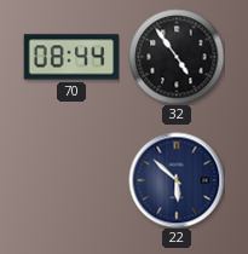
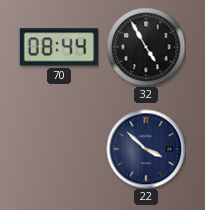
32: 4:54 -> 4:55 (146, 47)
22: 5:52 -> 3:52 (146, 149)
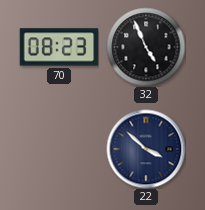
70: 08:44 -> 08:23 (59, 47)
32: 4:55 -> 4:56 (146, 47)
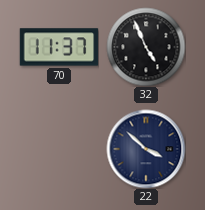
70: 08:23 -> 11:37 (59, 47)
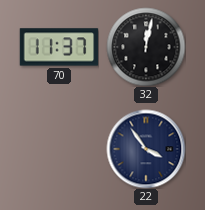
32: 4:56 -> 12:02 (146, 47)
22: 3:52 -> 3:54 (146, 149)
